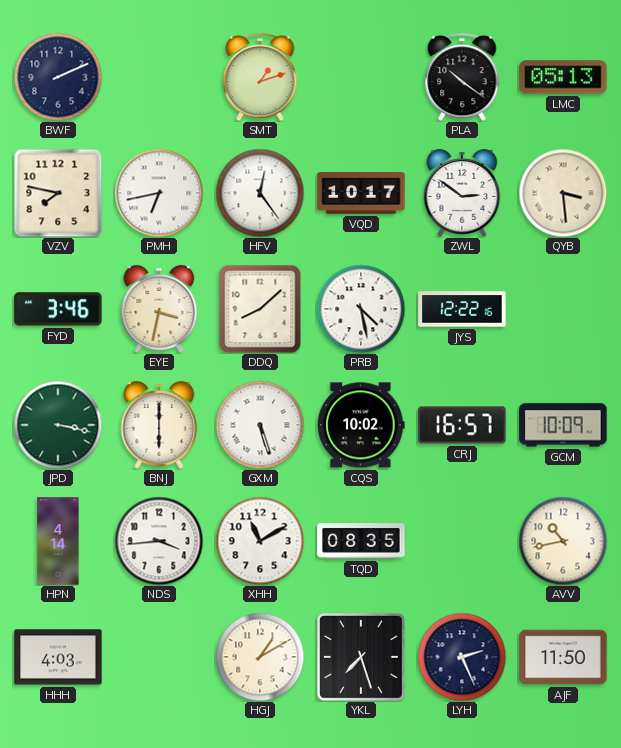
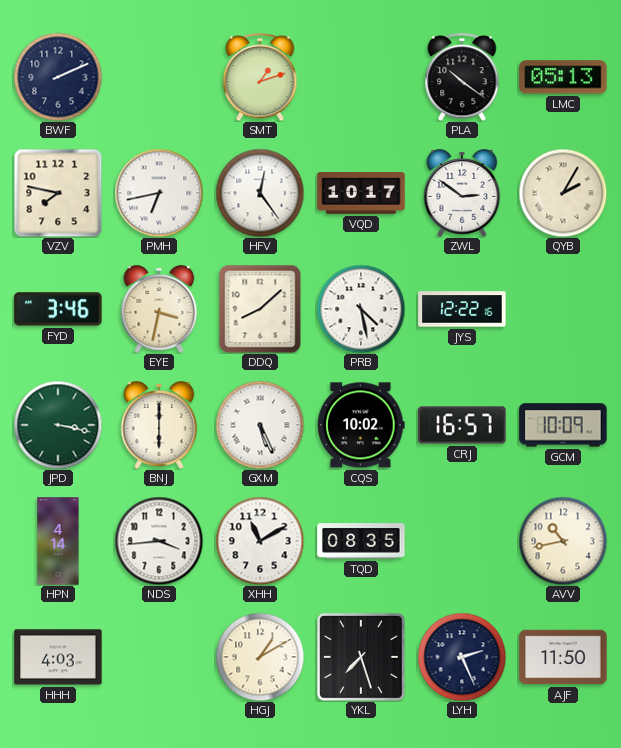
QYB: 3:29 -> 2:05 (563, 193)
GXM: 5:27 -> 5:26 (260, 425)
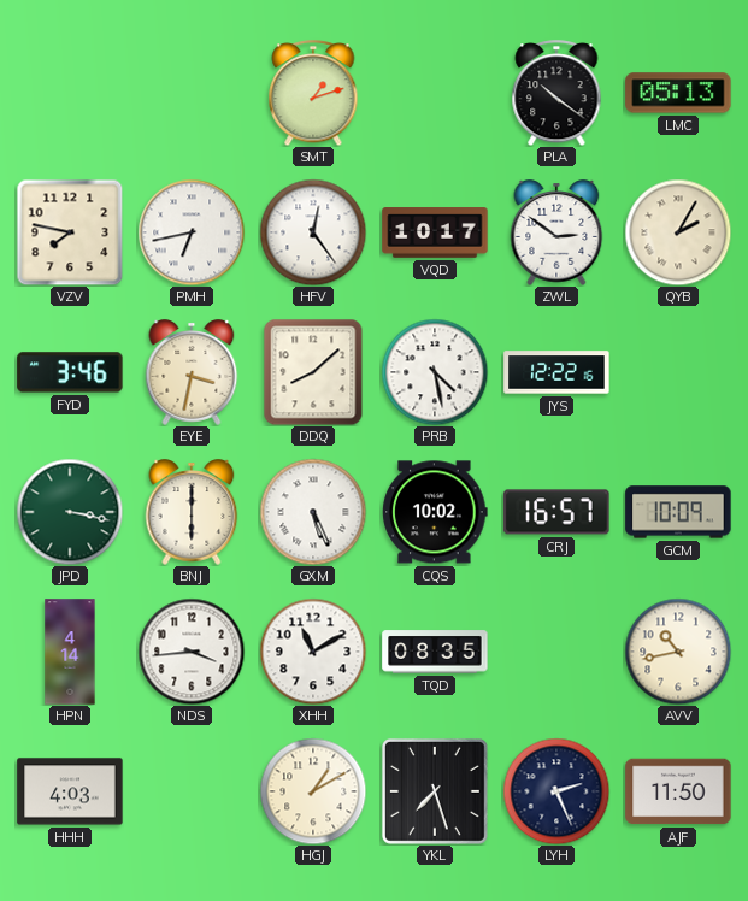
BWF: 2:11 -> none (58, 77)
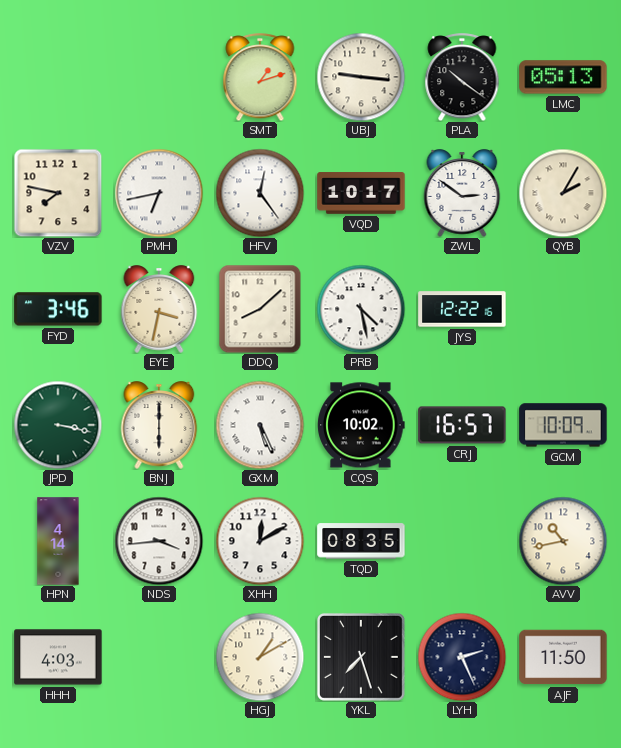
UBJ: none -> 9:16 (361, 77)
XHH: 11:10 -> 12:10 (260, 541)
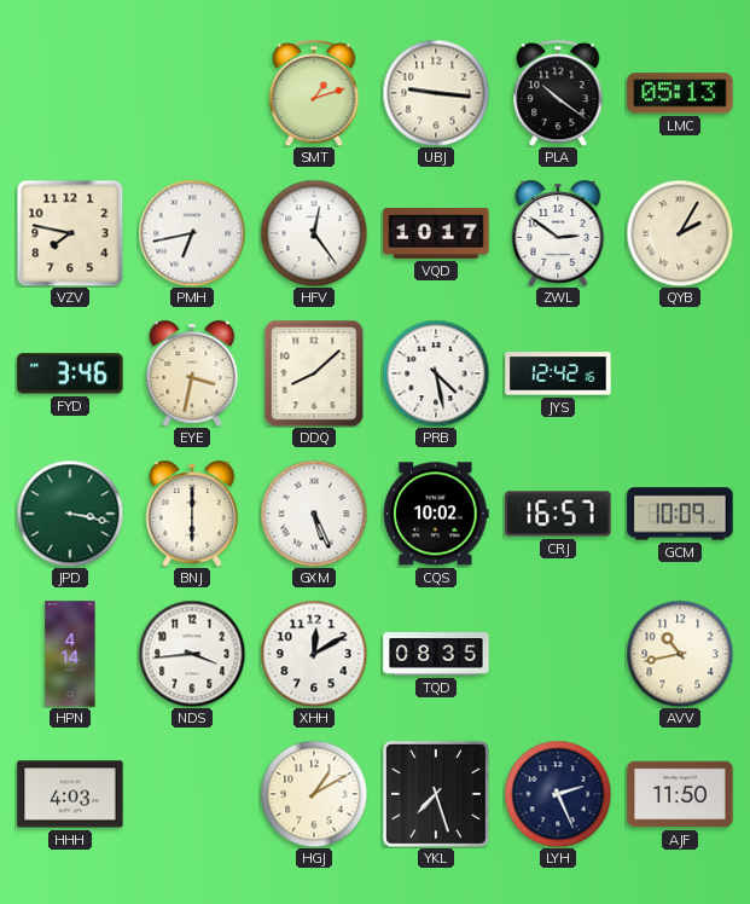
JYS: 12:22 -> 12:42 (558, 373)
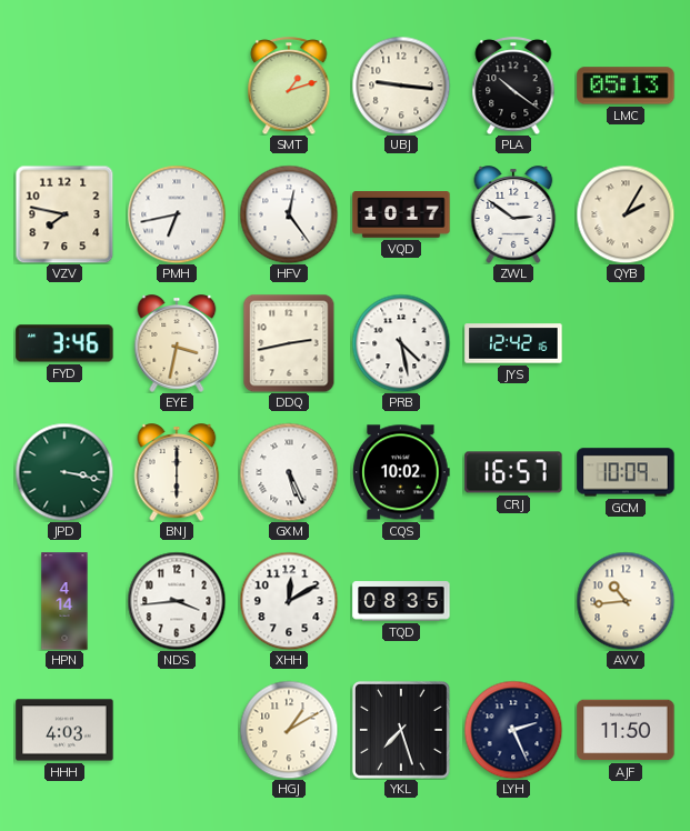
DDQ: 8:08 -> 2:43 (289, 343)
AVV: 10:43 -> 10:44 (626, 601)
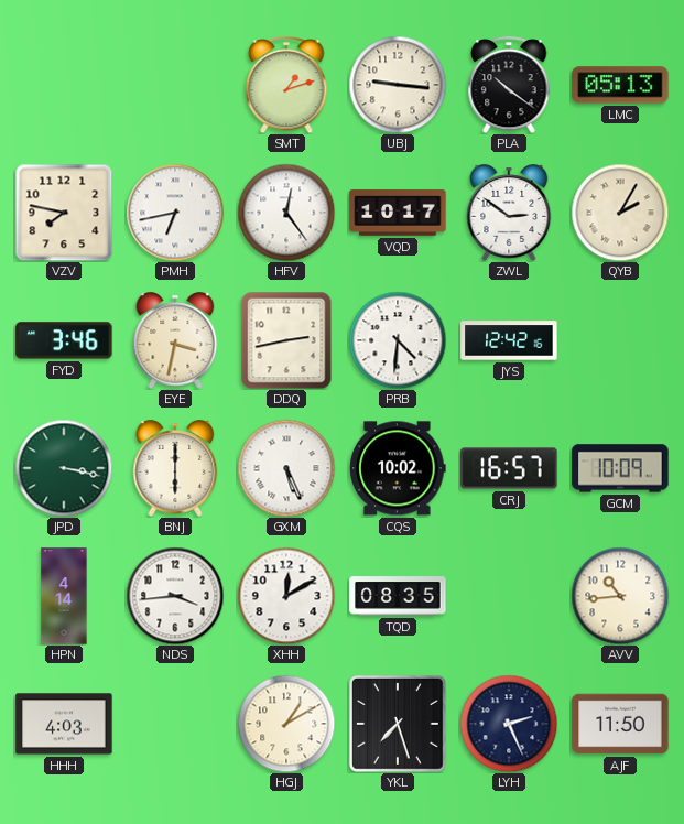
PRB: 4:28 -> 4:31 (398, 340)
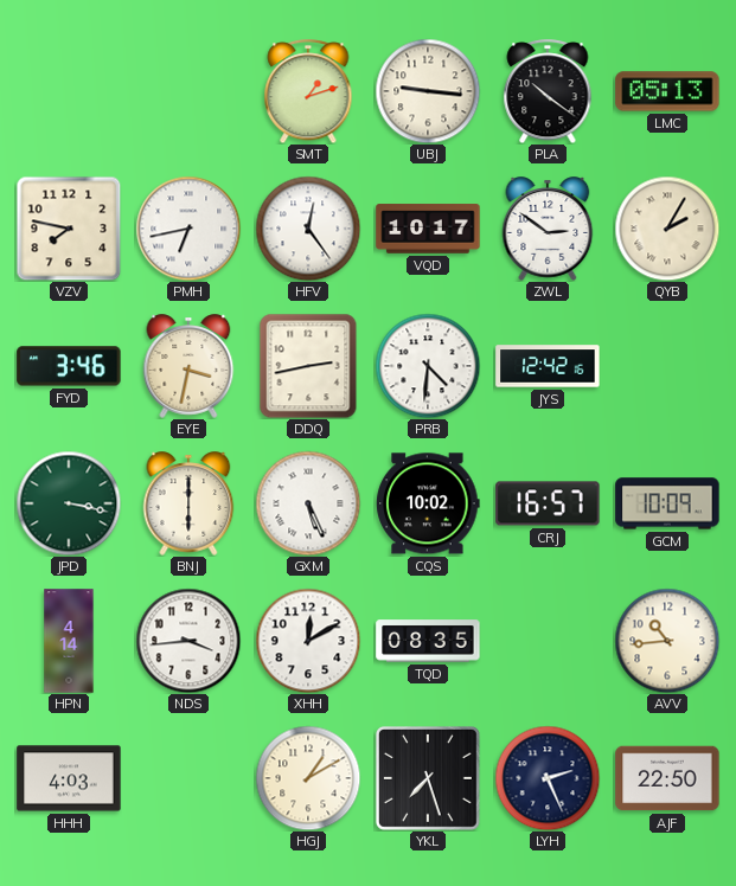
AJF: 11:50 -> 22:50 (667, 778)
